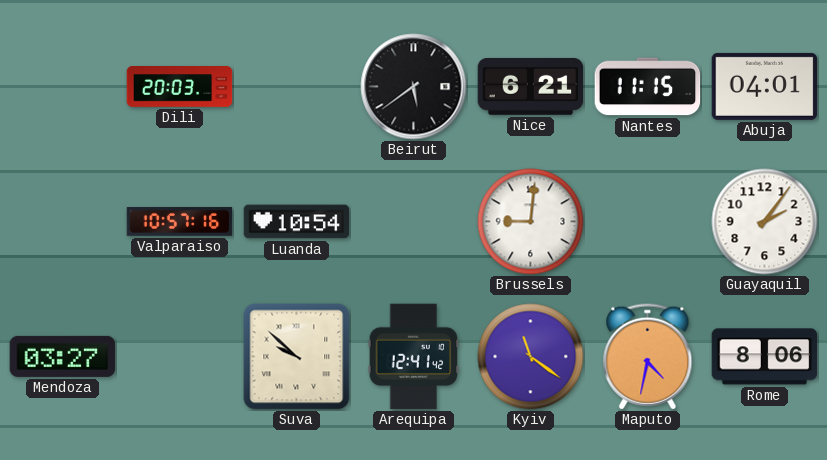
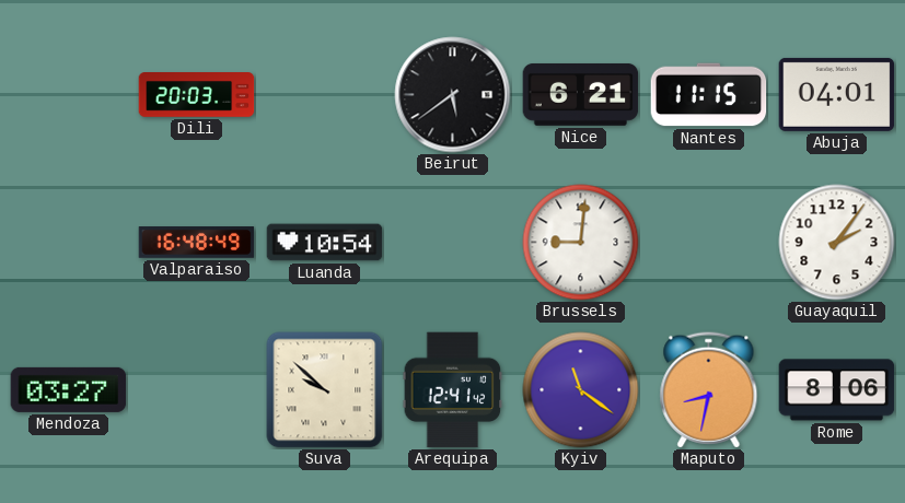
Valparaiso: 10:57 -> 16:48 (197, 243)
Maputo: 4:32 -> 8:32 (709, 390)
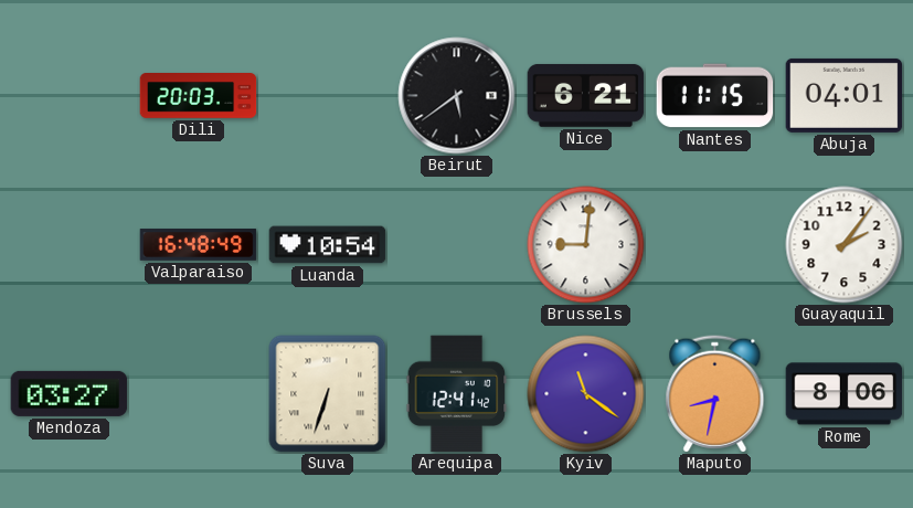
Suva: 9:52 -> 6:33 (328, 394)
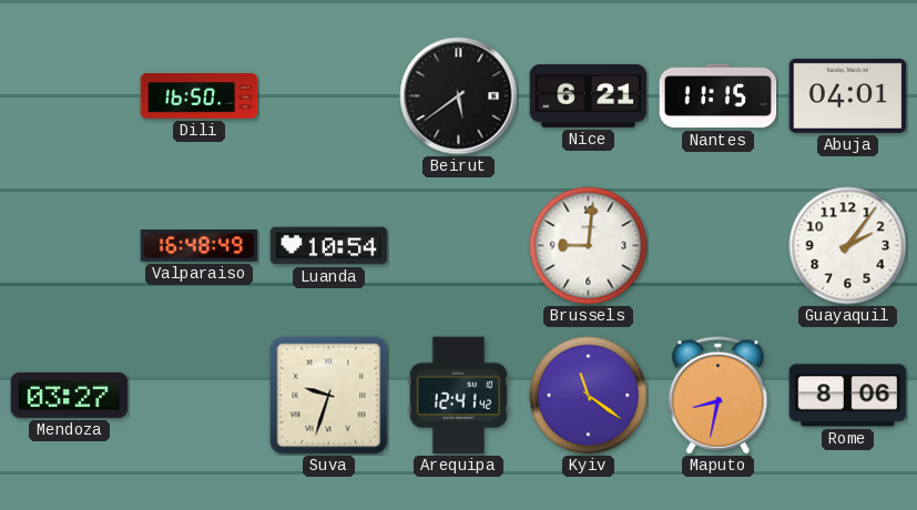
Dili: 20:03 -> 16:50 (200, 96)
Suva: 6:33 -> 9:33 (329, 396)
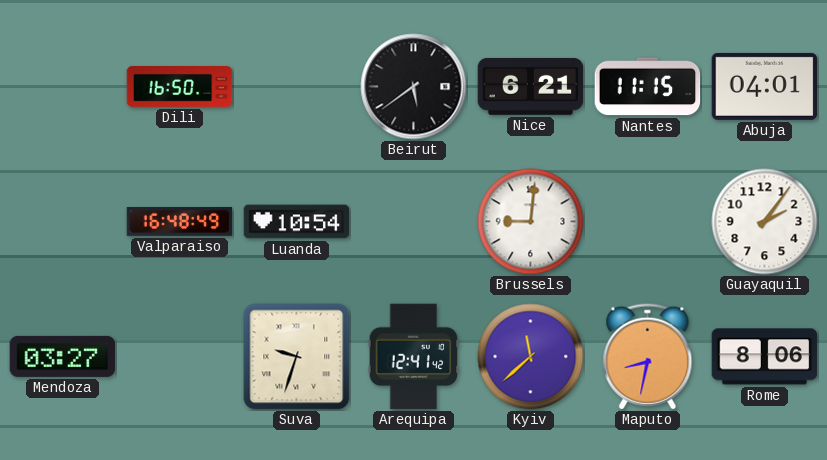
Kyiv: 11:21 -> 11:38 (531, 357)
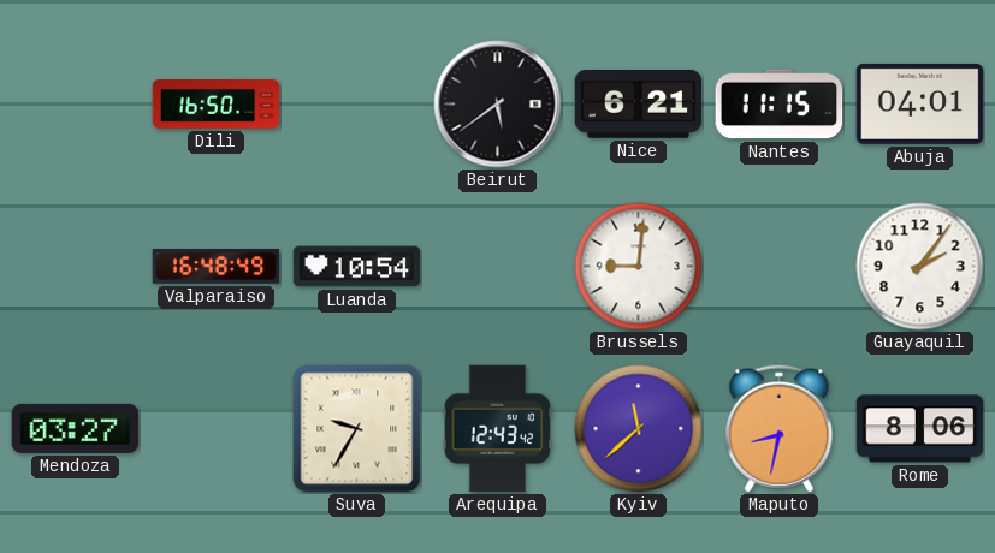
Suva: 9:33 -> 9:35 (357, 429)
Arequipa: 12:41 -> 12:43 (498, 429)
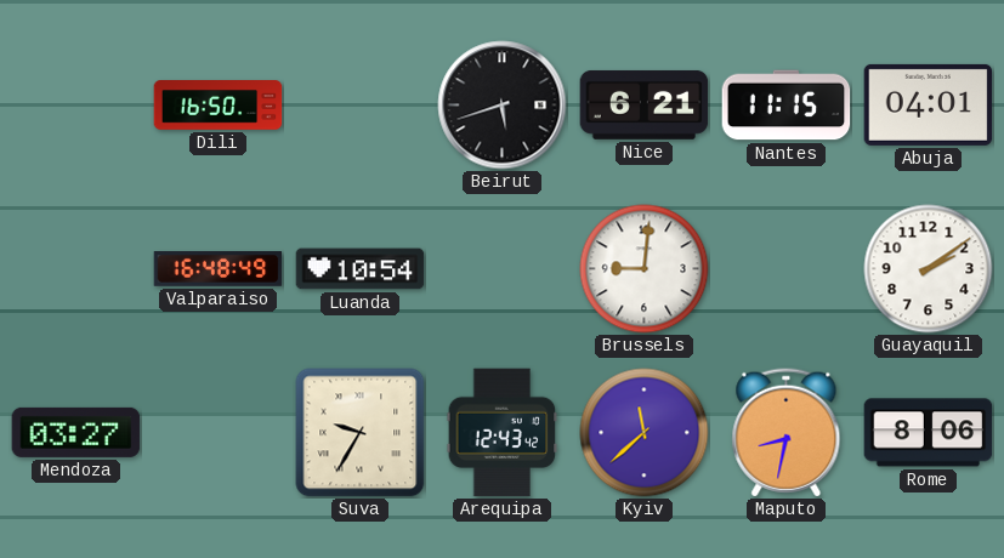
Beirut: 5:39 -> 5:42 (503, 106)
Guayaquil: 2:06 -> 2:09 (929, 269)
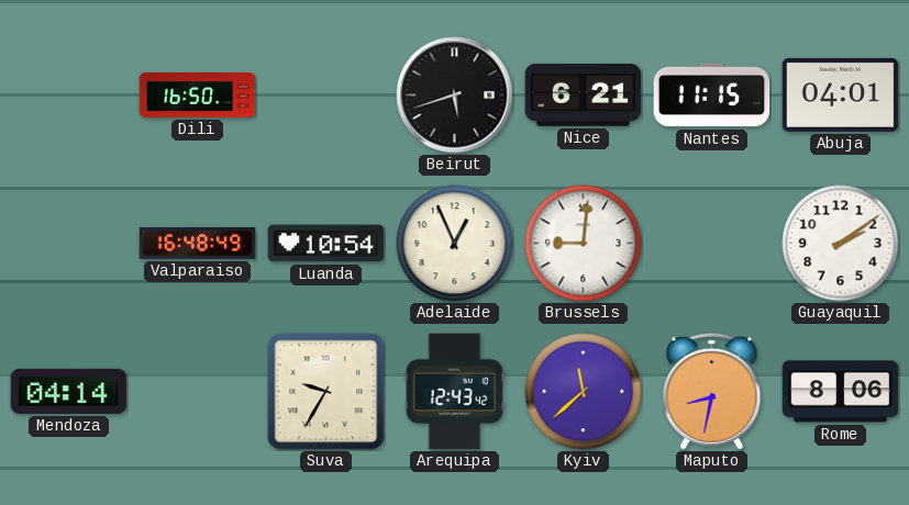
Adelaide: none -> 12:56 (455, 244)
Mendoza: 03:27 -> 04:14 (69, 391)
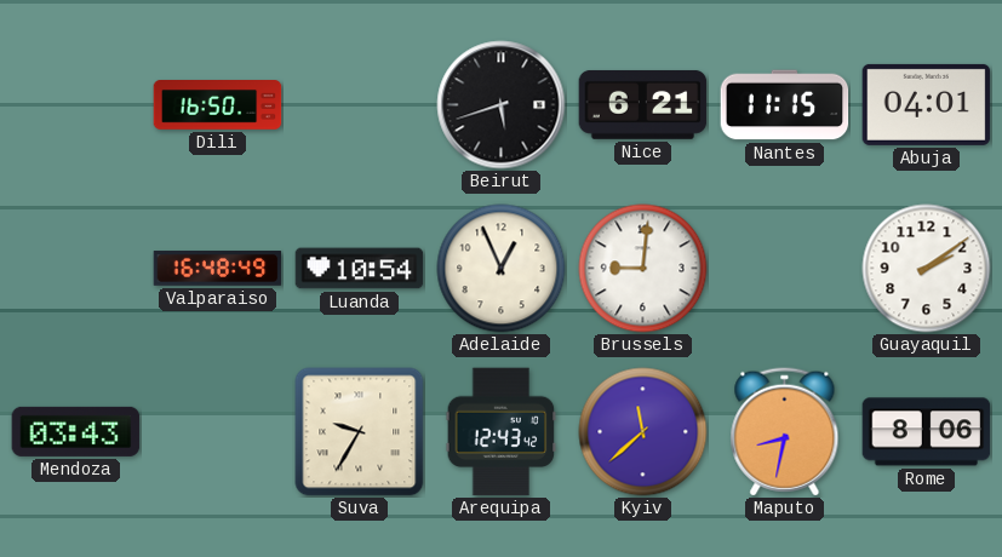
Mendoza: 04:14 -> 03:43 (76, 431)
